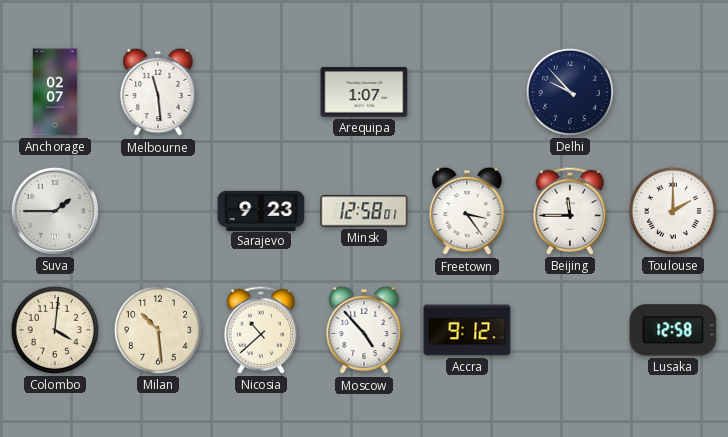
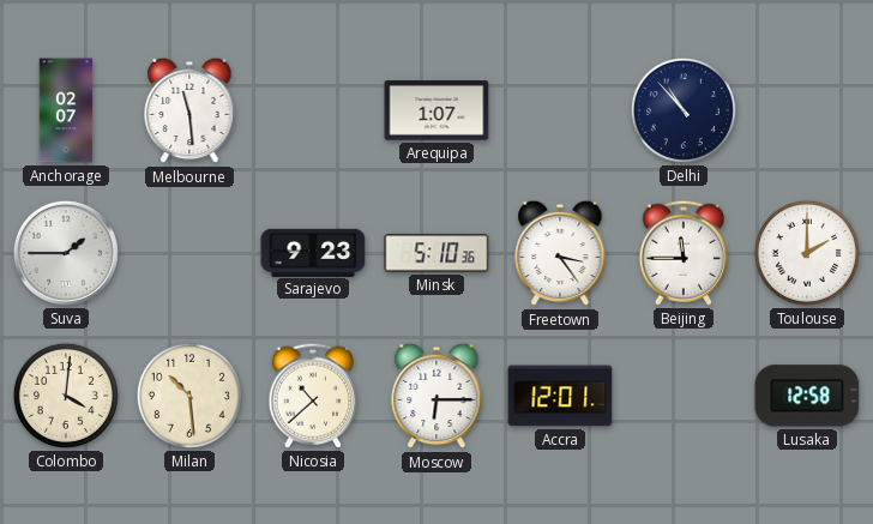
Delhi: 9:53 -> 10:53 (684, 110)
Minsk: 12:58 -> 5:10 (436, 253)
Moscow: 4:53 -> 6:15 (436, 396)
Accra: 9:12 -> 12:01 (560, 396)
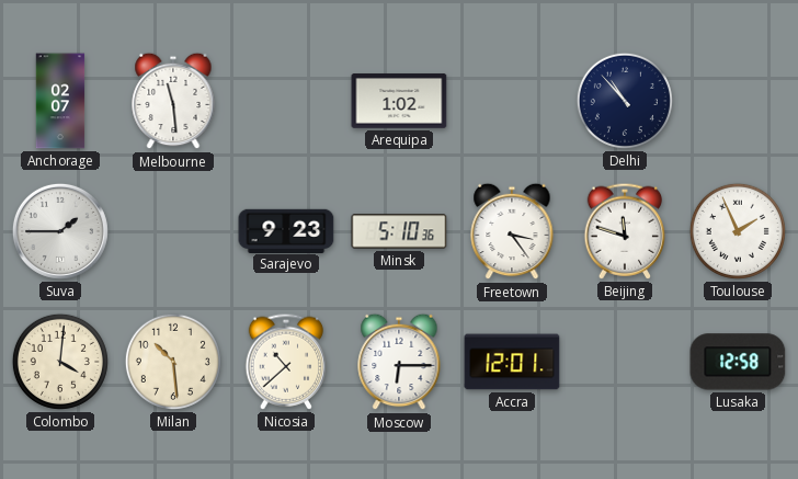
Arequipa: 1:07 -> 1:02 (399, 101)
Beijing: 11:45 -> 11:48 (625, 231)
Toulouse: 2:00 -> 1:56 (738, 231)
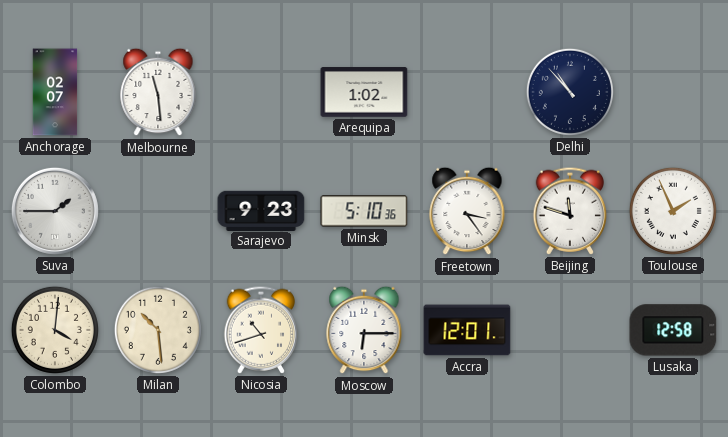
Nicosia: 10:38 -> 10:42 (261, 330)
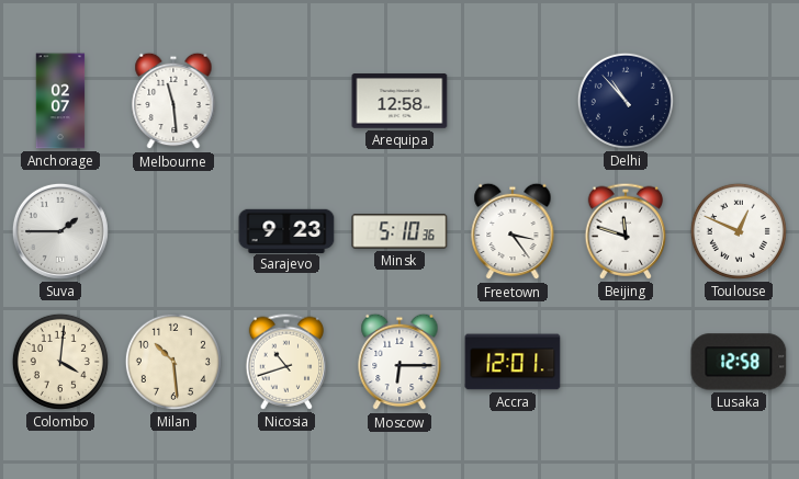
Arequipa: 1:02 -> 12:58 (400, 101)
Toulouse: 1:56 -> 12:49 (739, 231)
